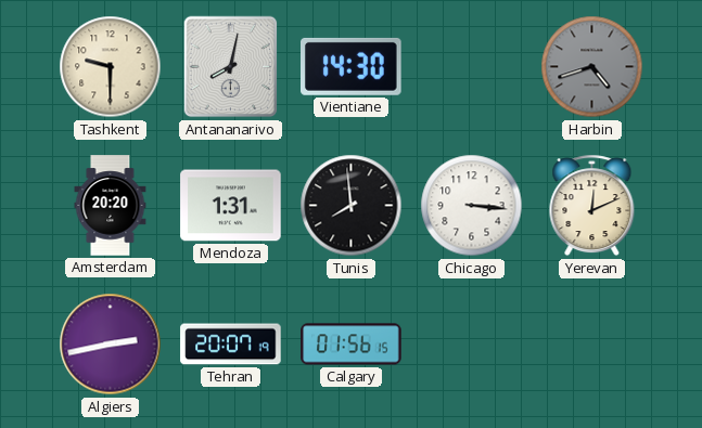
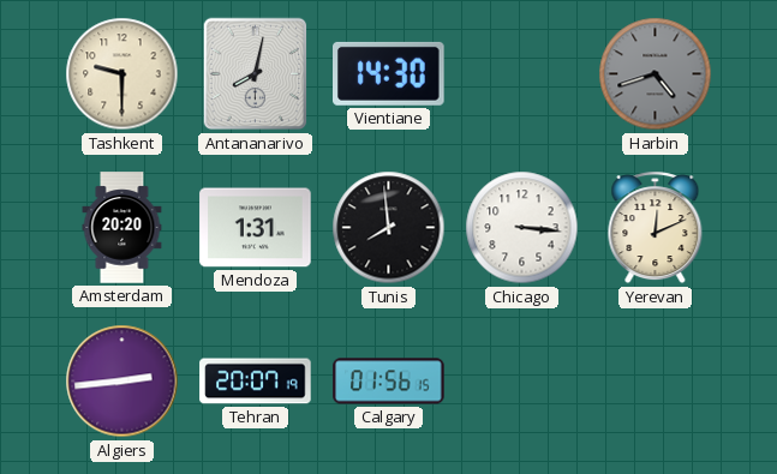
Algiers: 2:43 -> 2:44 (122, 382)
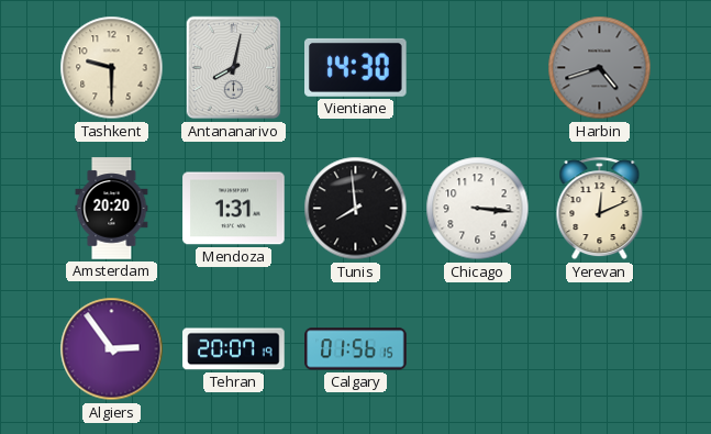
Algiers: 2:44 -> 2:54 (112, 349)
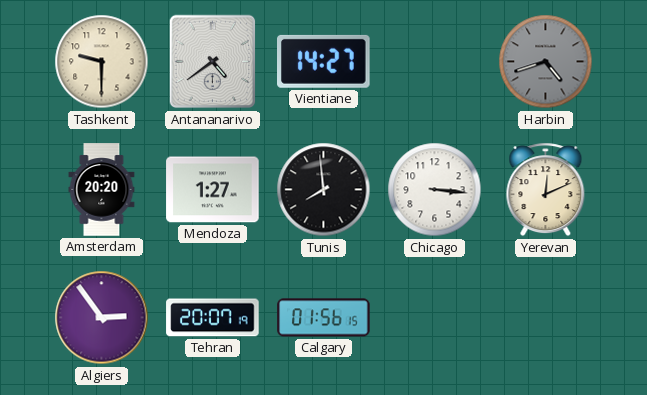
Antananarivo: 8:02 -> 4:39 (213, 62)
Vientiane: 14:30 -> 14:27 (324, 61)
Mendoza: 1:31 -> 1:27 (213, 190)
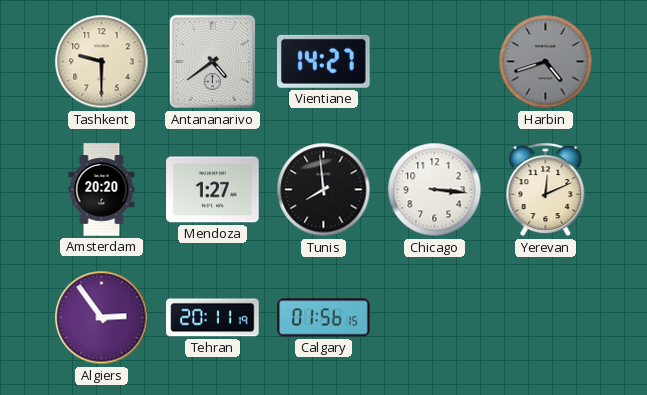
Tehran: 20:07 -> 20:11 (213, 318)
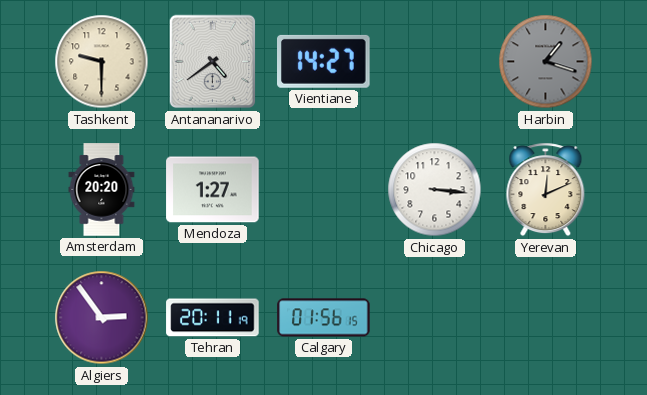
Harbin: 4:42 -> 1:18 (546, 62)
Tunis: 7:59 -> none (324, 190)
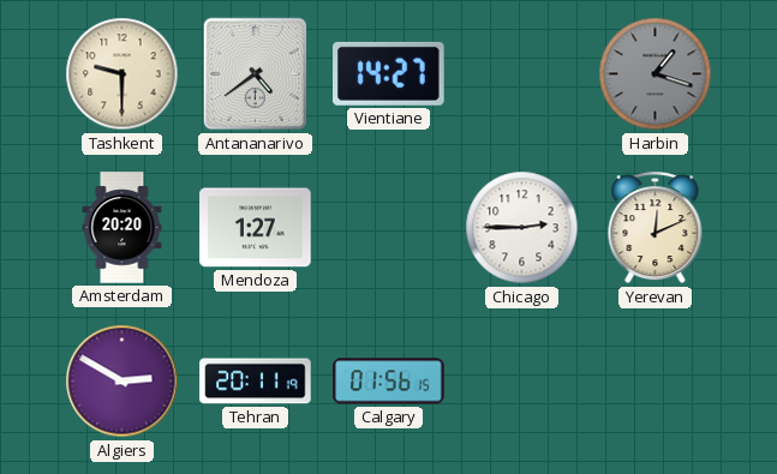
Chicago: 3:16 -> 2:45 (522, 228)
Algiers: 2:54 -> 2:50 (122, 382)
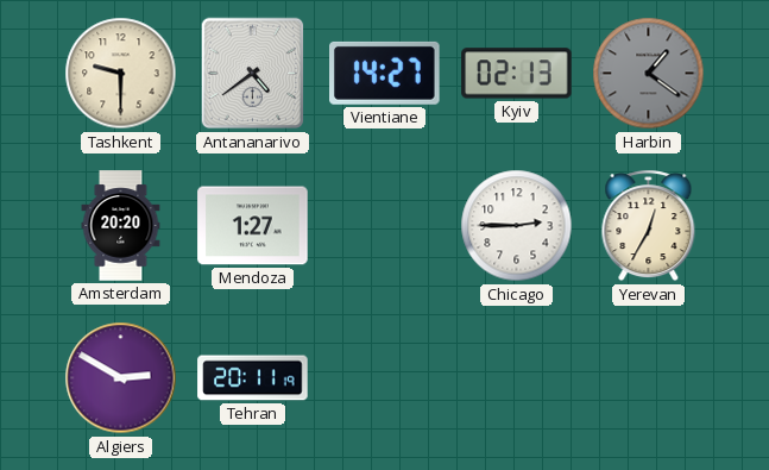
Kyiv: none -> 02:13 (517, 74)
Harbin: 1:18 -> 1:21 (649, 74)
Yerevan: 12:11 -> 12:35 (649, 226)
Calgary: 01:56 -> none (389, 382)
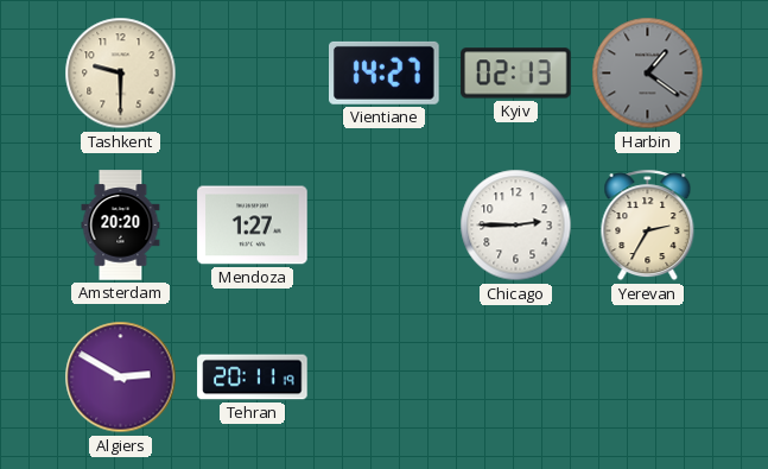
Antananarivo: 4:39 -> none (253, 74)
Yerevan: 12:35 -> 2:35 (648, 226)
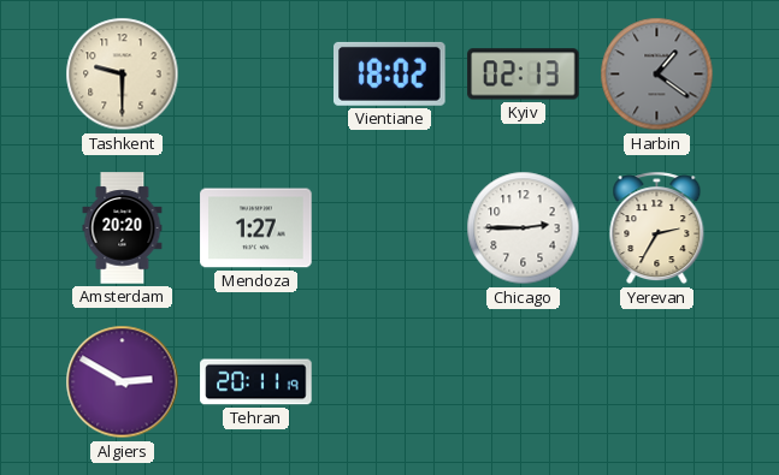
Vientiane: 14:27 -> 18:02 (390, 73)
